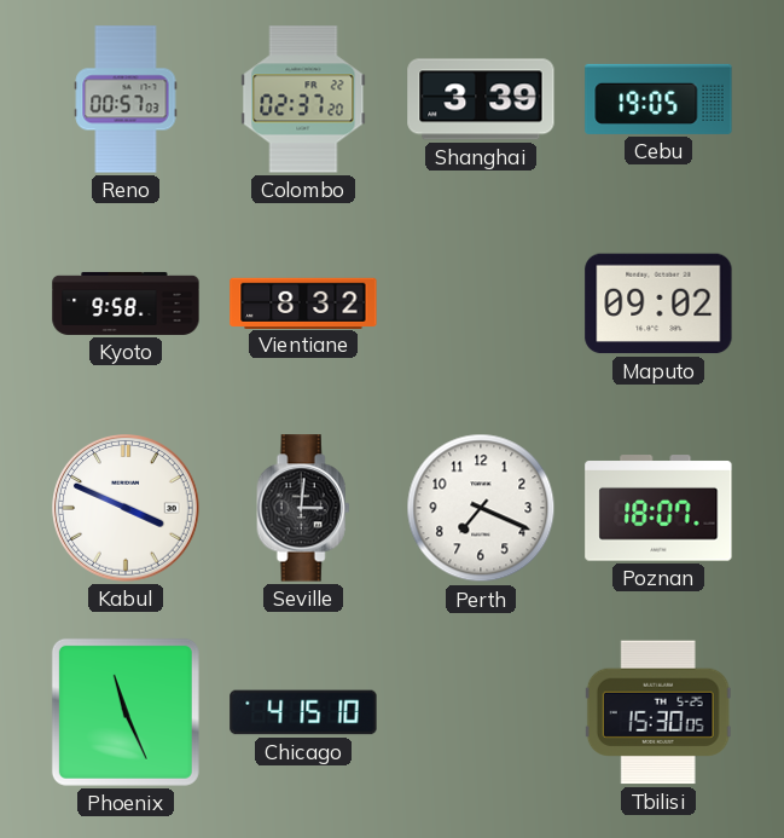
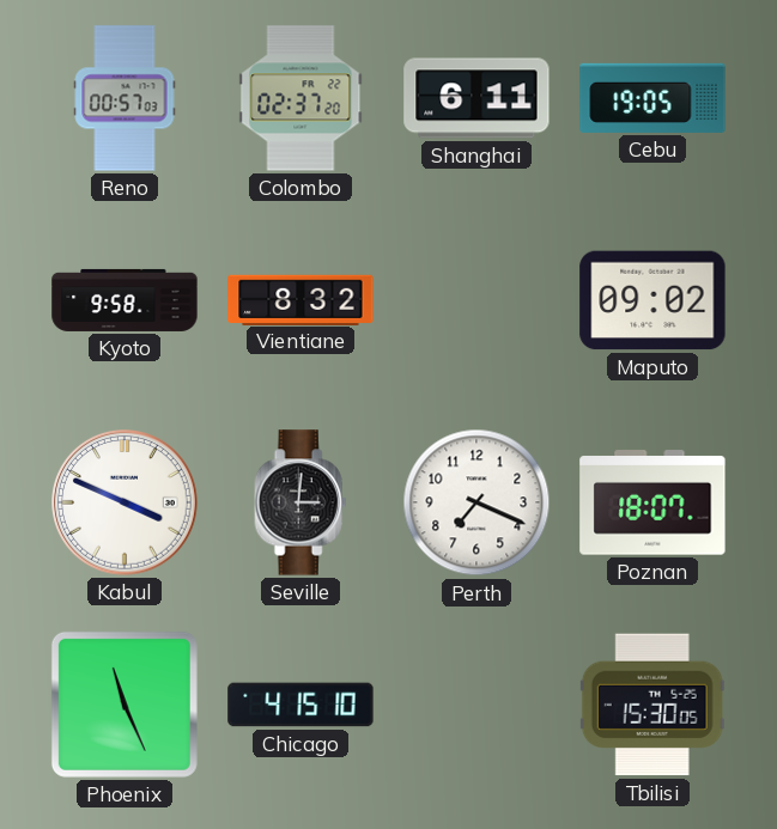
Shanghai: 3:39 -> 6:11 (476, 98)
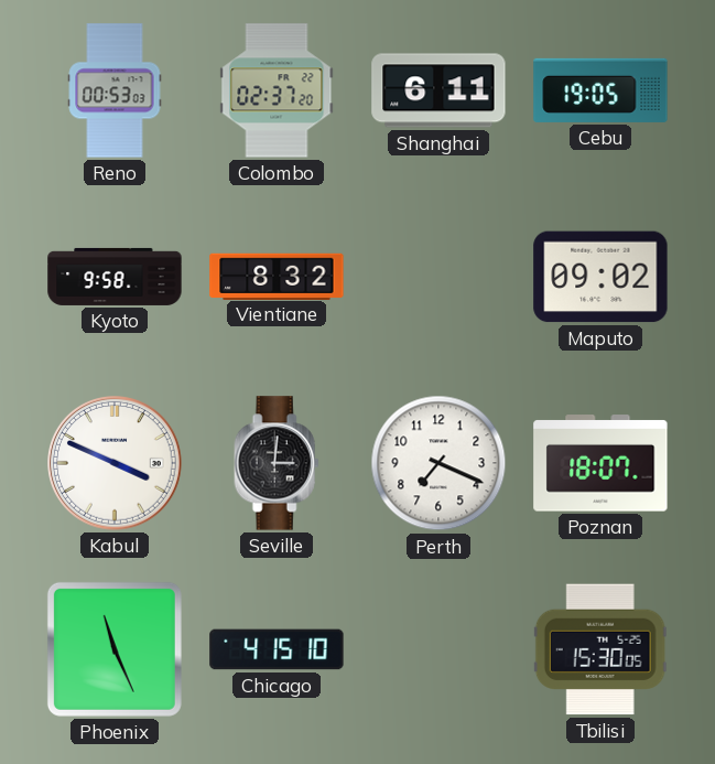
Reno: 00:57 -> 00:53 (115, 90)
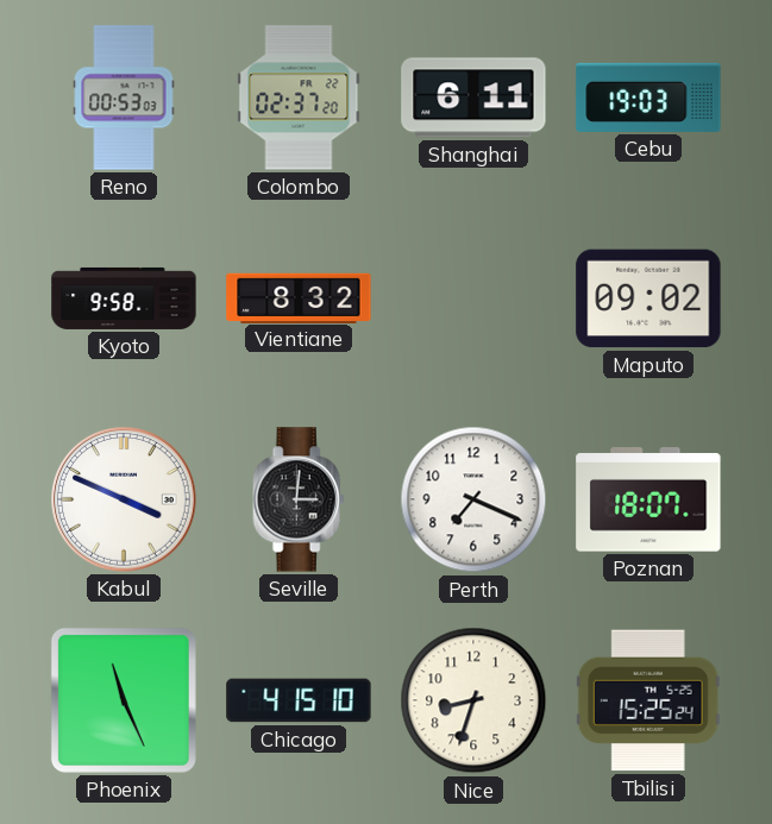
Cebu: 19:05 -> 19:03 (648, 98)
Nice: none -> 8:33 (473, 700)
Tbilisi: 15:30 -> 15:25 (648, 700)
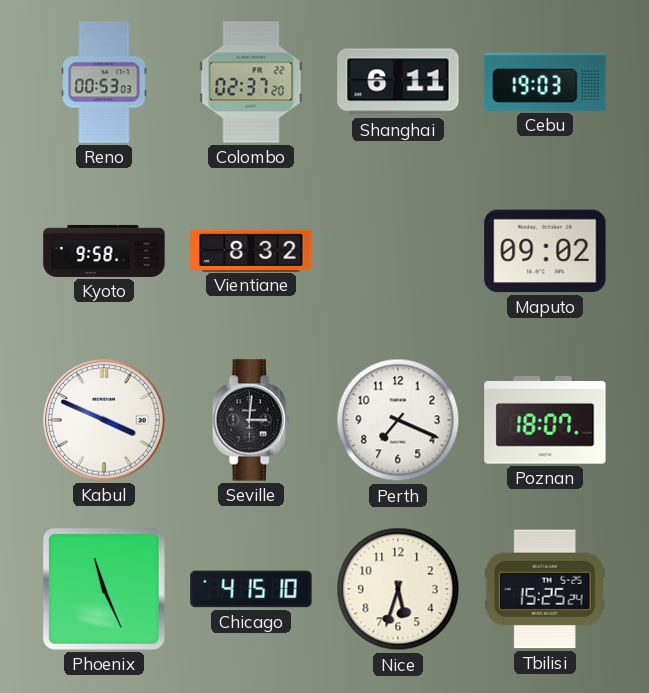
Nice: 8:33 -> 5:33 (398, 589)
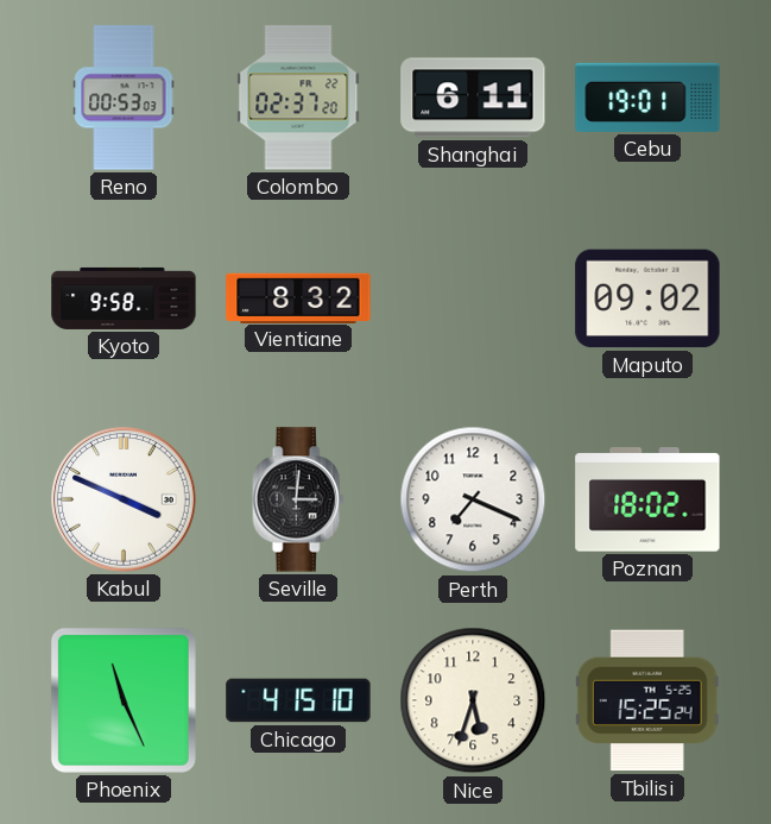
Cebu: 19:03 -> 19:01 (647, 98)
Poznan: 18:07 -> 18:02 (647, 499)
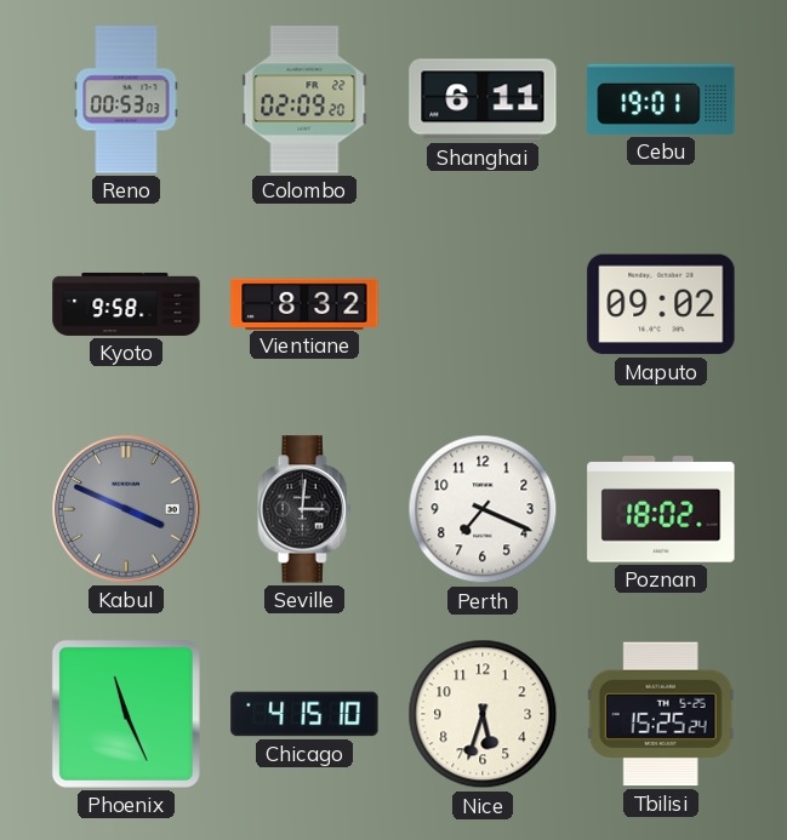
Colombo: 02:37 -> 02:09 (304, 99)
Kabul dial: white -> grey (127, 510)
